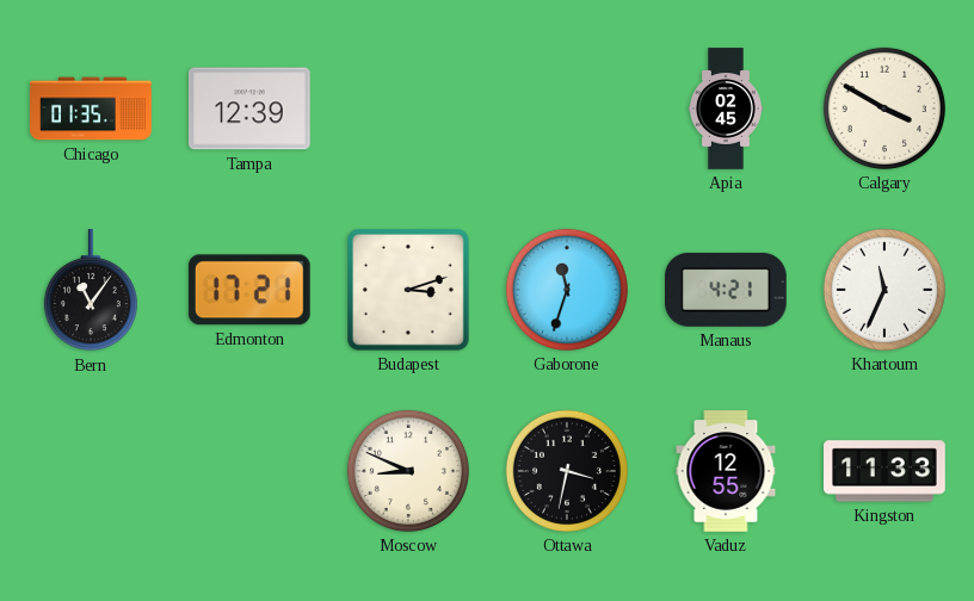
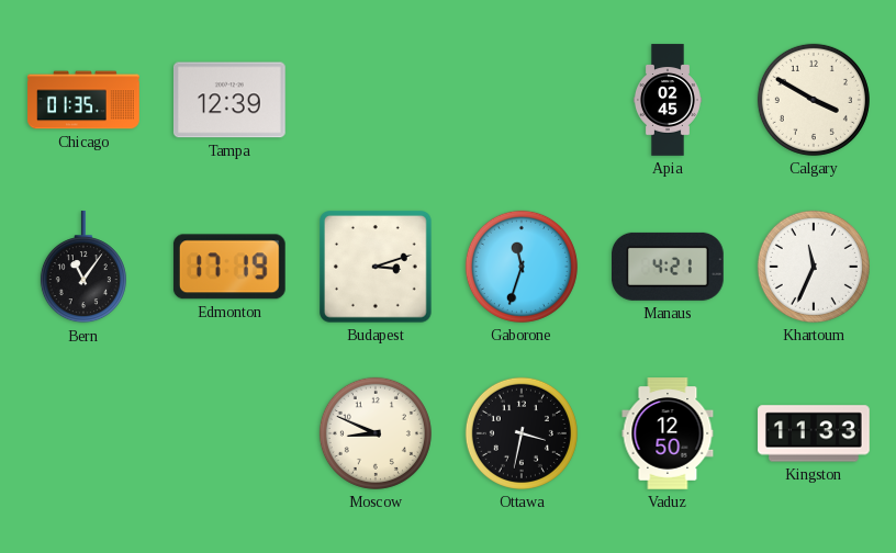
Edmonton: 17:21 -> 17:19 (229, 267)
Vaduz: 12:55 -> 12:50 (668, 433)
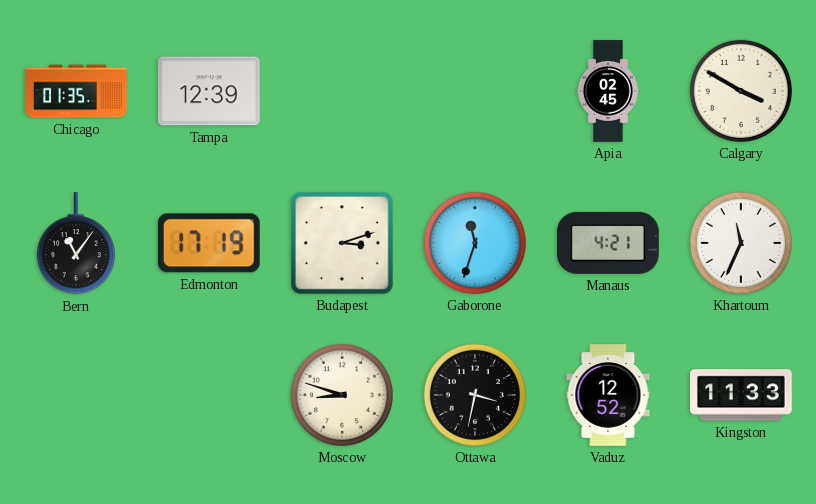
Moscow: 8:49 -> 8:48 (342, 395)
Vaduz: 12:50 -> 12:52 (608, 395)
